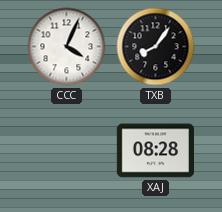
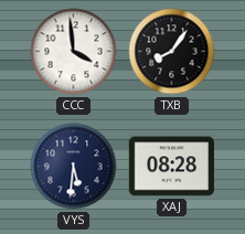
CCC: 4:04 -> 3:59 (74, 52)
VYS: none -> 5:31 (74, 167)
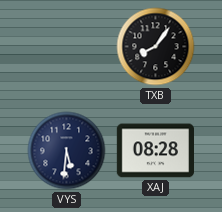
CCC: 3:59 -> none (74, 52)
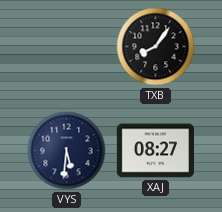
XAJ: 08:28 -> 08:27 (155, 151)
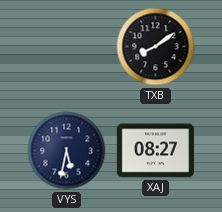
TXB: 8:06 -> 8:09 (156, 47)
VYS: 5:31 -> 5:32 (67, 151)
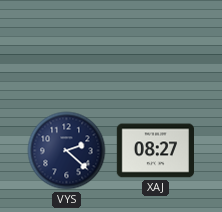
TXB: 8:09 -> none (156, 47)
VYS: 5:32 -> 2:22 (67, 151)
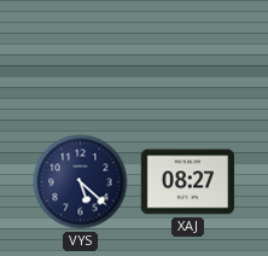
VYS: 2:22 -> 5:22 (81, 182)
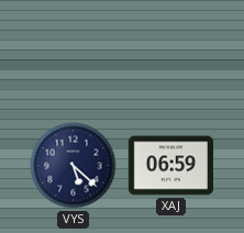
XAJ: 08:27 -> 06:59 (170, 166)
